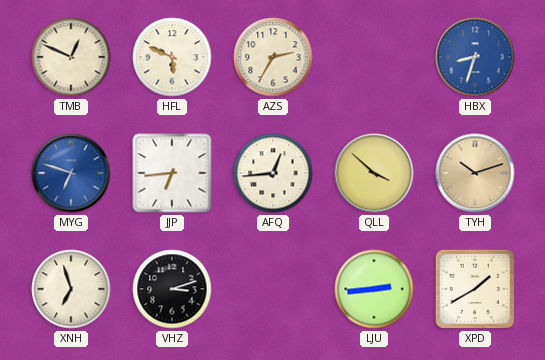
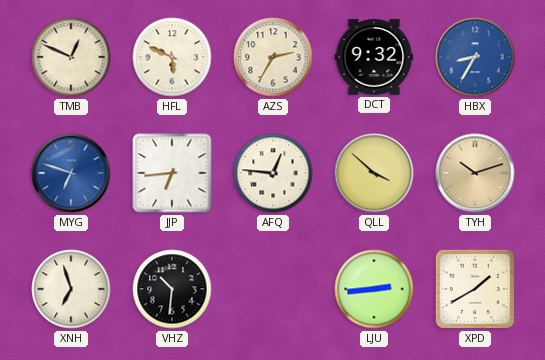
DCT: none -> 9:32 (374, 57)
HBX: 8:33 -> 8:35 (475, 57)
AFQ: 12:44 -> 12:46 (273, 173)
VHZ: 3:12 -> 10:31 (172, 289)
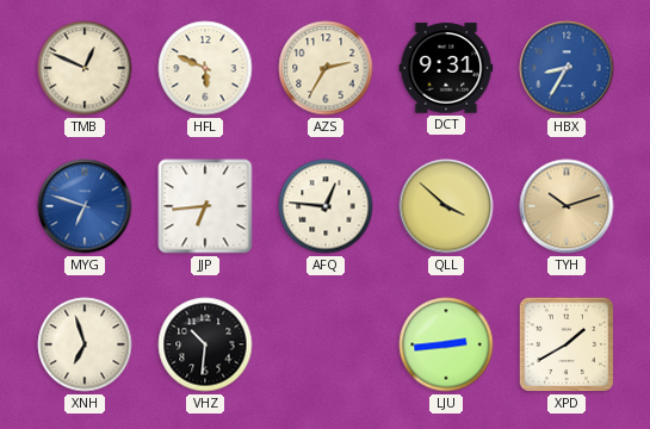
DCT: 9:32 -> 9:31 (446, 68)
